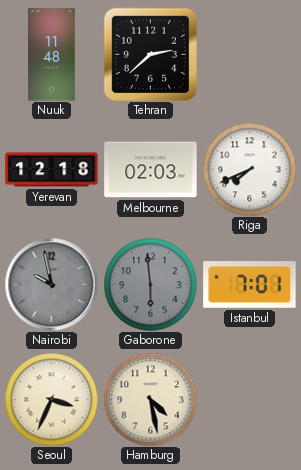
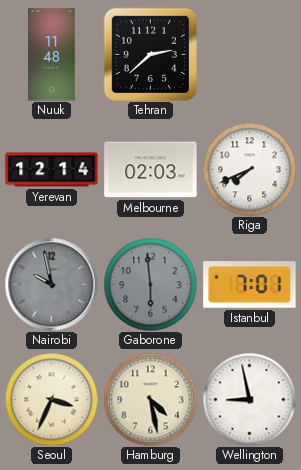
Yerevan: 12:18 -> 12:14 (52, 170)
Wellington: none -> 8:58 (249, 399)
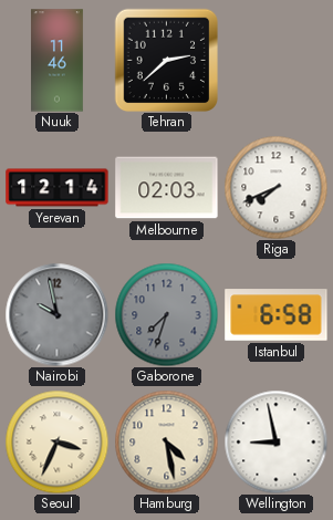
Nuuk: 11:48 -> 11:46 (58, 61)
Gaborone: 5:59 -> 7:33 (166, 314)
Istanbul: 7:01 -> 6:58 (277, 315)
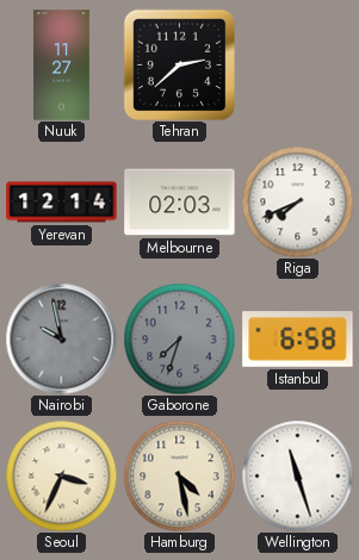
Nuuk: 11:46 -> 11:27 (62, 66)
Wellington: 8:58 -> 11:27 (297, 475)
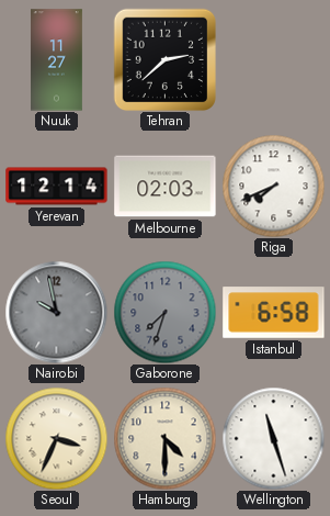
Hamburg: 4:28 -> 4:30 (164, 438)
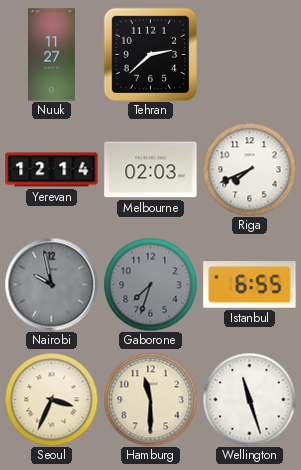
Istanbul: 6:58 -> 6:55 (250, 285)
Hamburg: 4:30 -> 11:30 (150, 399)
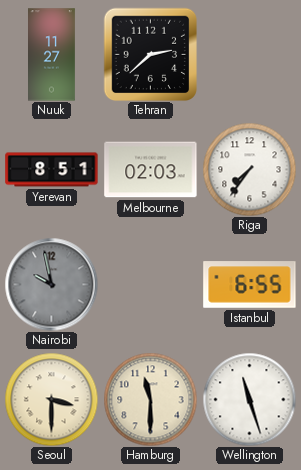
Yerevan: 12:14 -> 8:51 (52, 170)
Riga: 7:41 -> 7:36 (249, 169)
Gaborone: 7:33 -> none (150, 284)
Seoul: 3:34 -> 3:30 (51, 399)
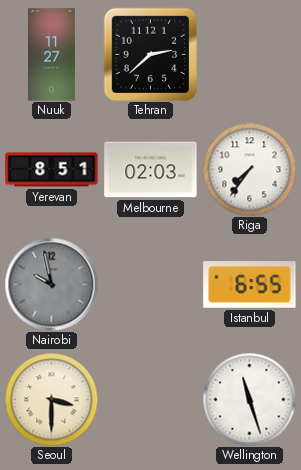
Hamburg: 11:30 -> none (150, 399)
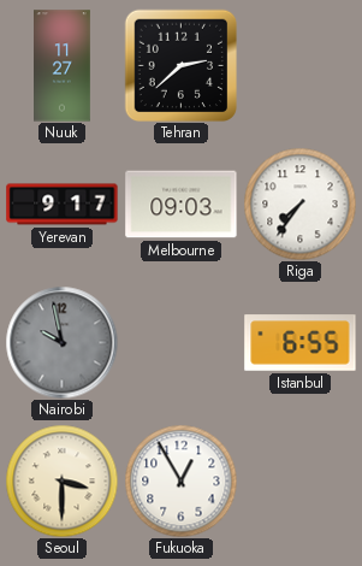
Yerevan: 8:51 -> 9:17 (63, 205)
Melbourne: 02:03 -> 09:03 (182, 205)
Fukuoka: none -> 12:55 (180, 480)
Wellington: 11:27 -> none (249, 399)
